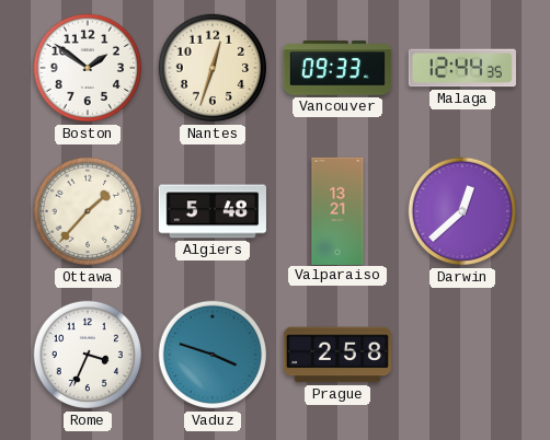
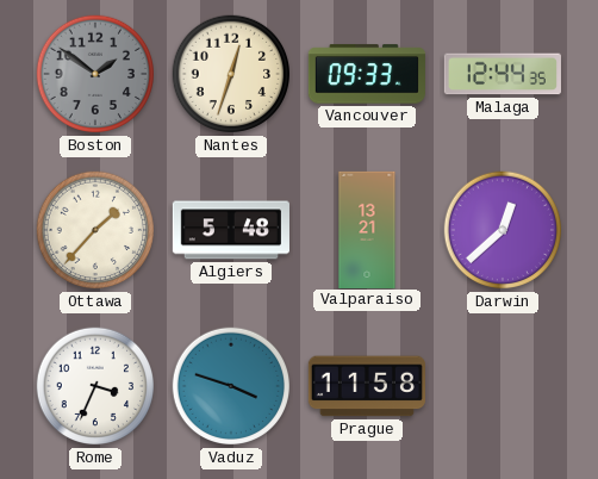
Boston dial: white -> grey (95, 74)
Prague: 2:58 -> 11:58 (367, 386)
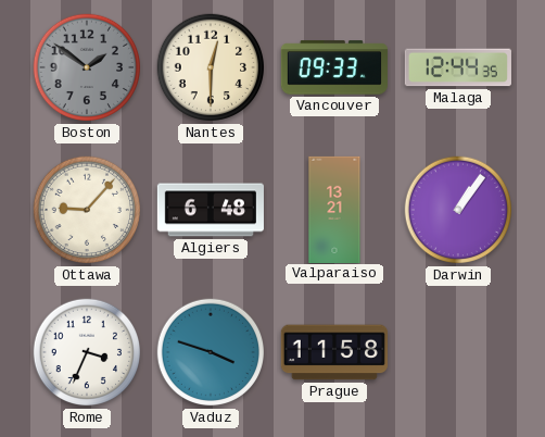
Nantes: 12:33 -> 12:30 (211, 67)
Ottawa: 1:37 -> 9:07 (87, 210)
Algiers: 5:48 -> 6:48 (211, 210)
Darwin: 12:38 -> 1:06 (458, 210)
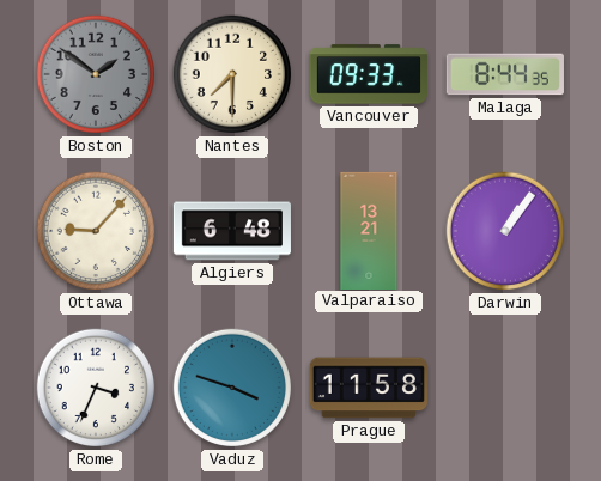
Nantes: 12:30 -> 7:30 (232, 74)
Malaga: 12:44 -> 8:44 (505, 74)
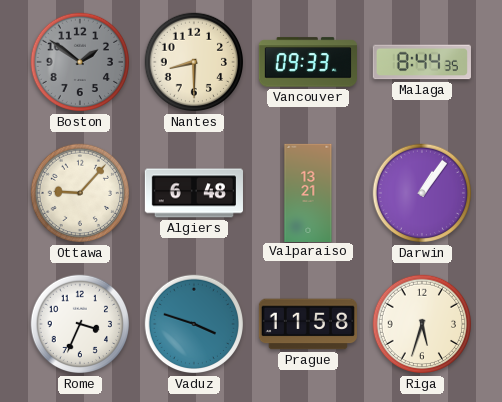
Nantes: 7:30 -> 8:30 (194, 62)
Riga: none -> 5:33 (422, 324)
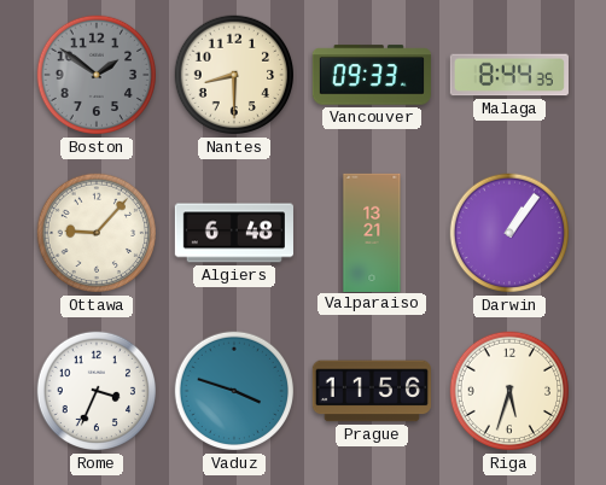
Prague: 11:58 -> 11:56 (372, 391)
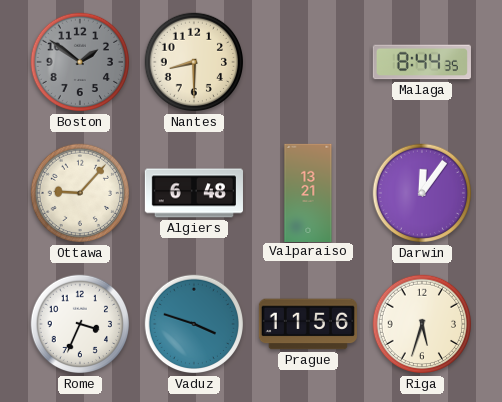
Vancouver: 09:33 -> none (372, 75)
Darwin: 1:06 -> 12:06 (422, 193)
